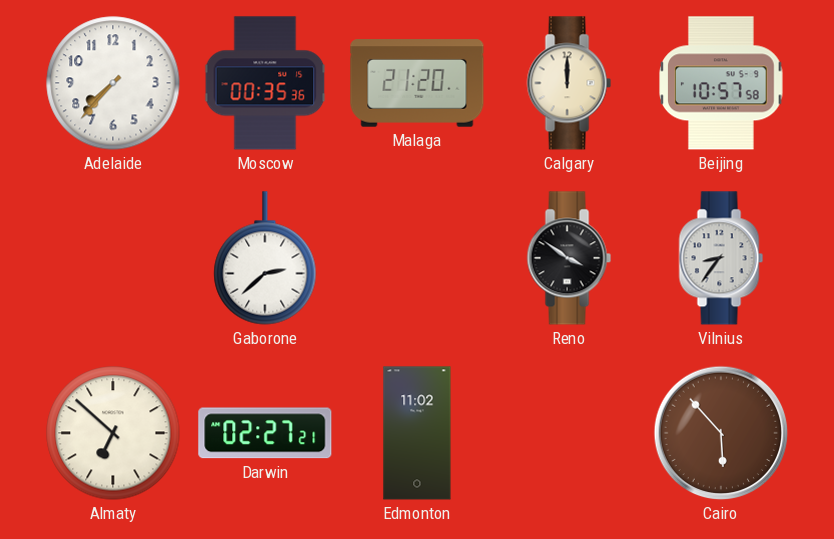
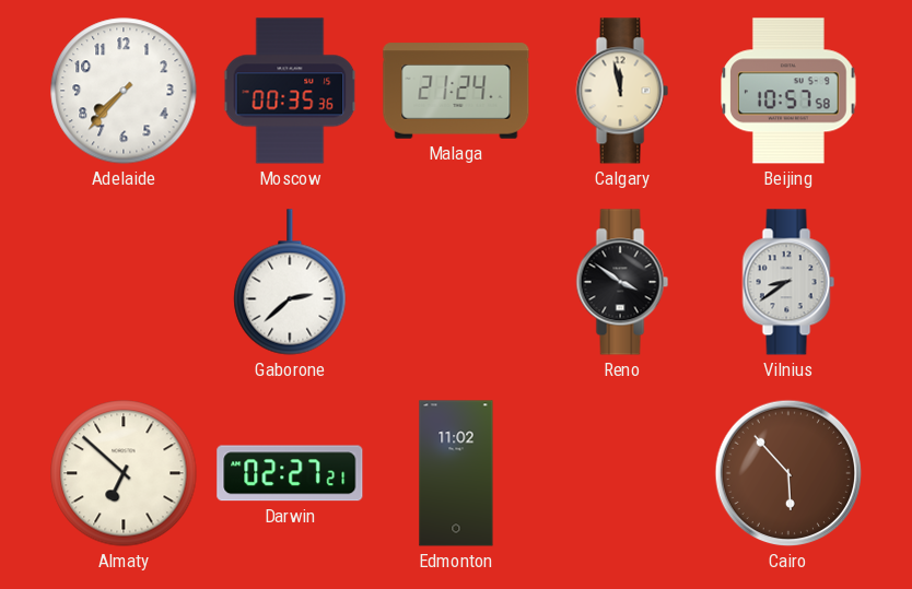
Malaga: 21:20 -> 21:24 (456, 91)
Calgary: 12:00 -> 11:58 (622, 91)
Vilnius: 8:36 -> 8:39 (788, 282)
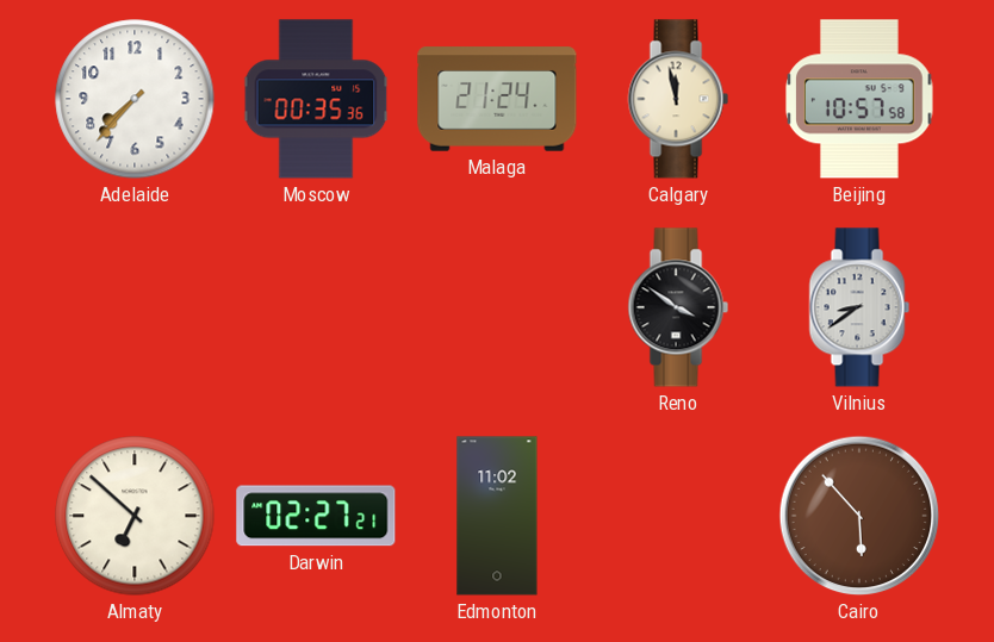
Gaborone: 2:38 -> none (290, 282)
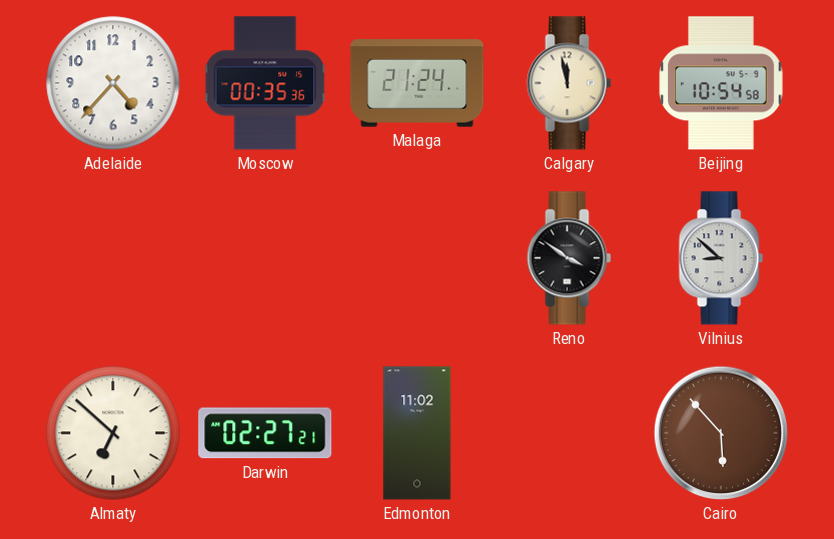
Adelaide: 7:37 -> 4:37 (113, 83)
Beijing: 10:57 -> 10:54 (722, 83)
Vilnius: 8:39 -> 8:52 (721, 258)
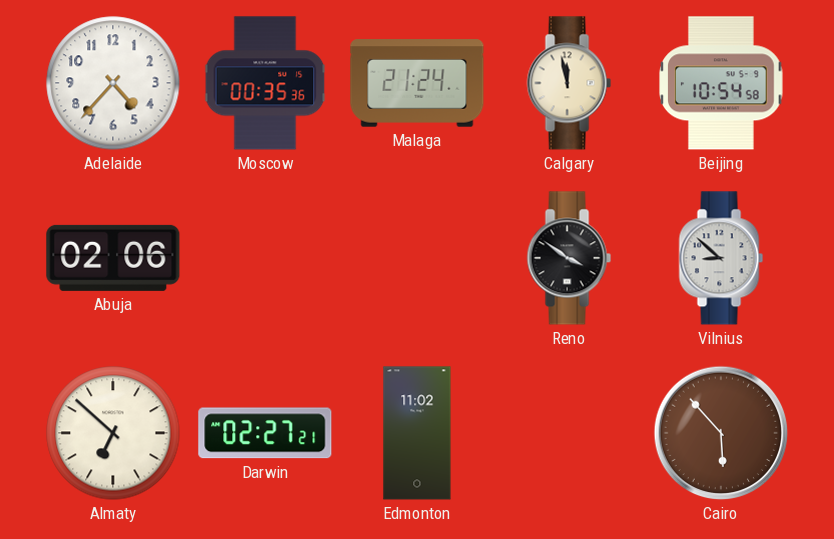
Abuja: none -> 02:06 (113, 258)
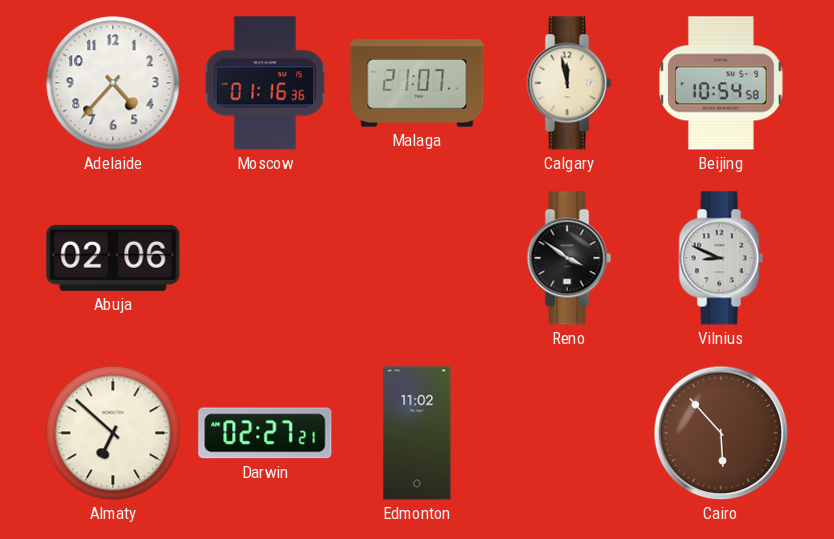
Moscow: 00:35 -> 01:16 (265, 83)
Malaga: 21:24 -> 21:07 (417, 83)
Vilnius: 8:52 -> 8:49 (721, 258)
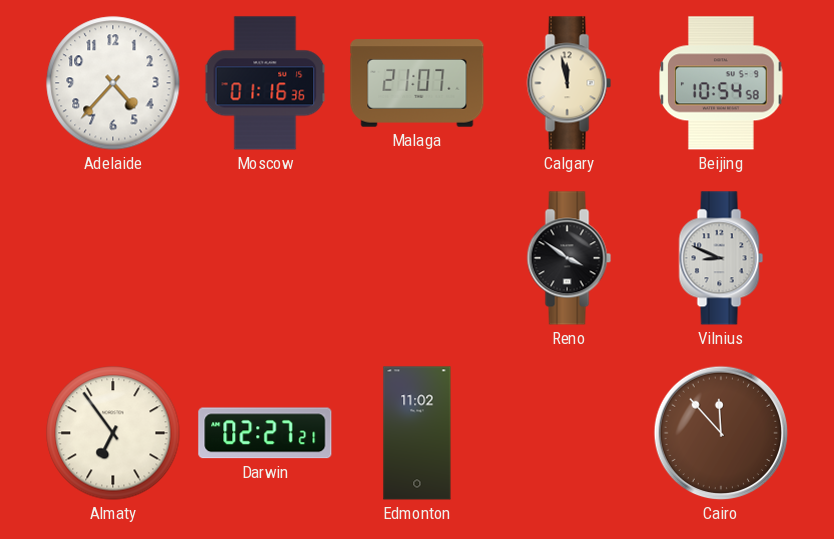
Abuja: 02:06 -> none (113, 258)
Almaty: 6:52 -> 6:54 (113, 433)
Cairo: 5:53 -> 11:53 (721, 433)
